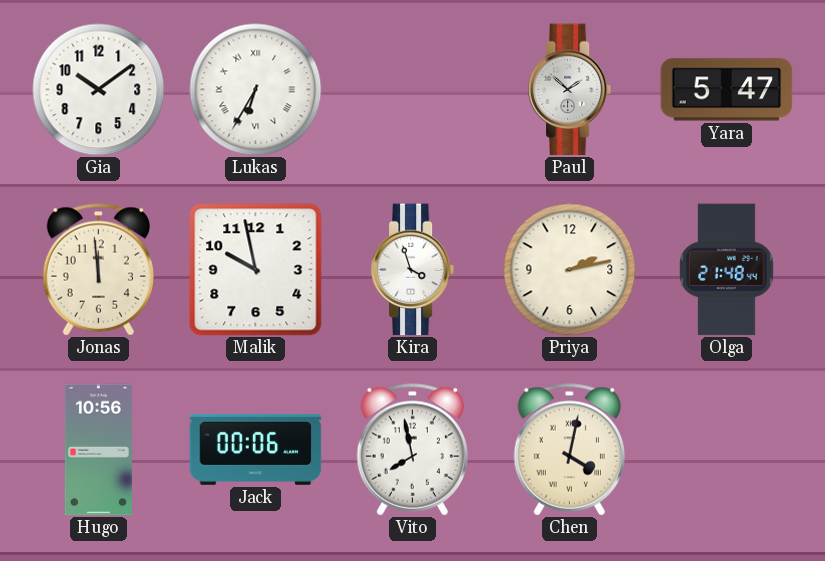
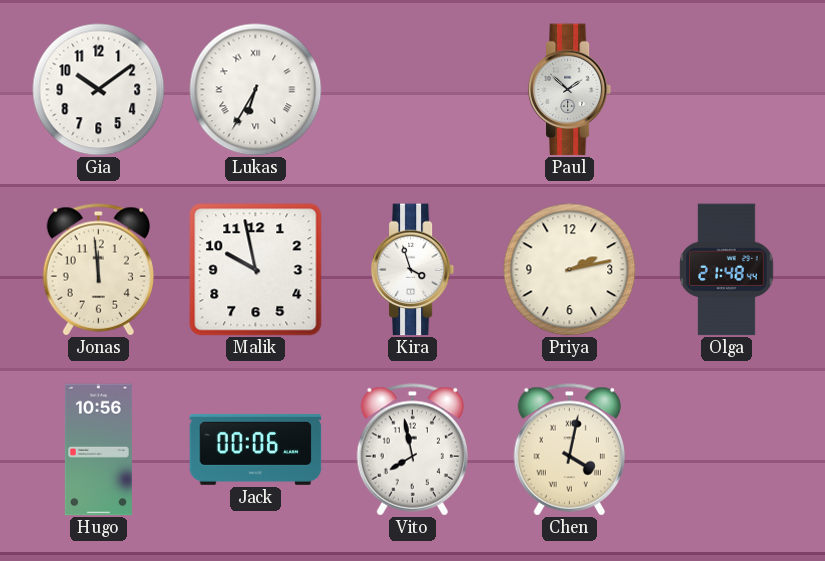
Yara: 5:47 -> none (727, 90)
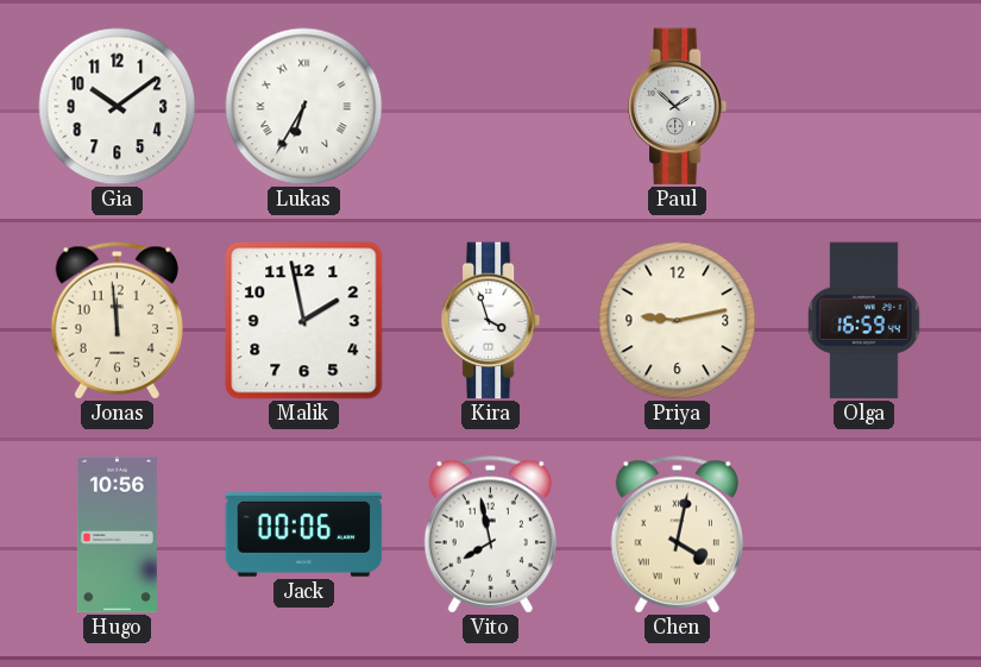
Malik: 9:58 -> 1:58 (304, 321)
Priya: 2:13 -> 9:13 (678, 321)
Olga: 21:48 -> 16:59 (864, 321)
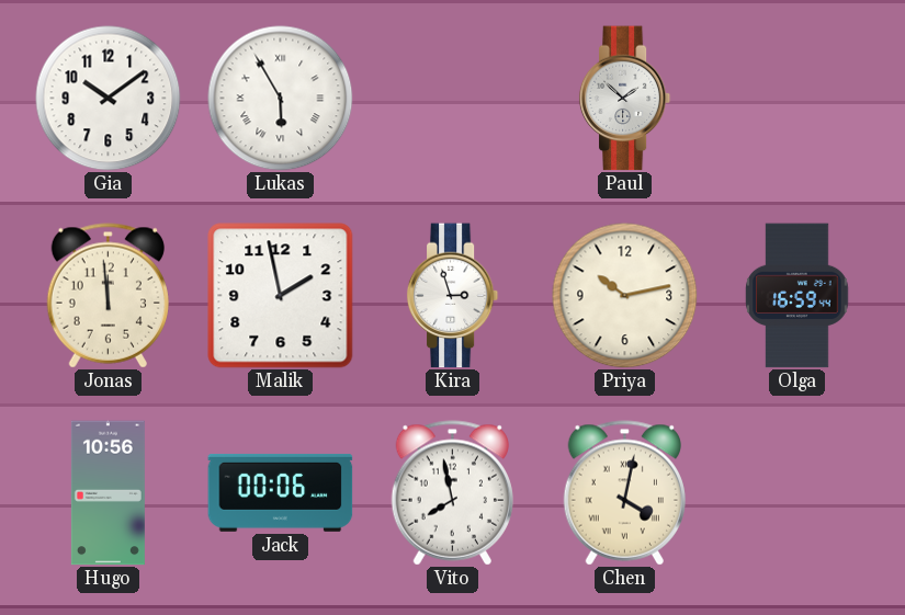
Lukas: 6:35 -> 5:55 (281, 99)
Kira: 3:57 -> 2:57 (453, 296)
Priya: 9:13 -> 10:13 (625, 296)
